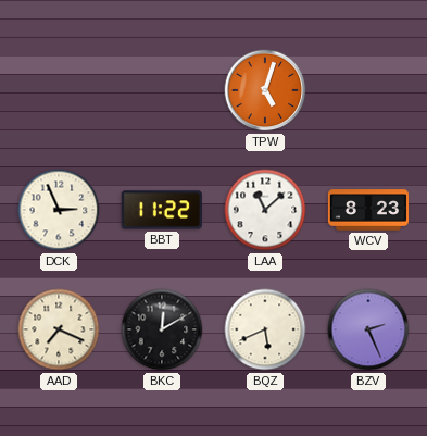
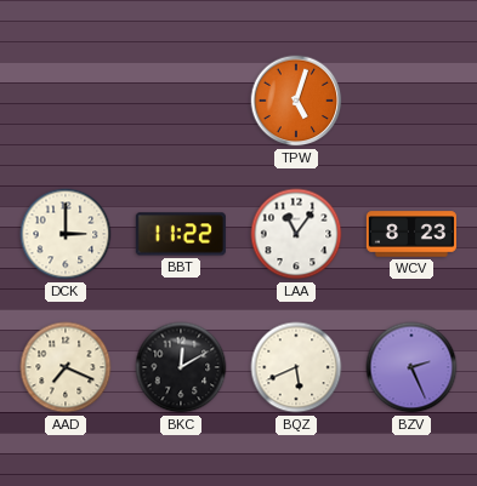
DCK: 2:56 -> 3:00 (66, 234)
LAA: 11:08 -> 11:06 (296, 234)
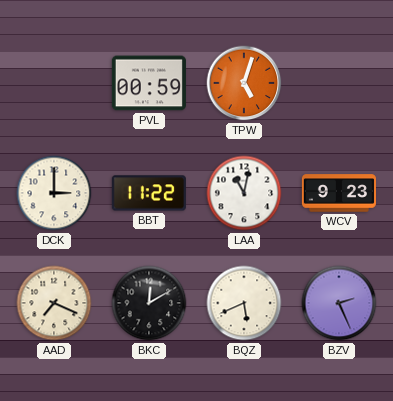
PVL: none -> 00:59 (149, 83)
LAA: 11:06 -> 11:02 (244, 193)
WCV: 8:23 -> 9:23 (339, 193)
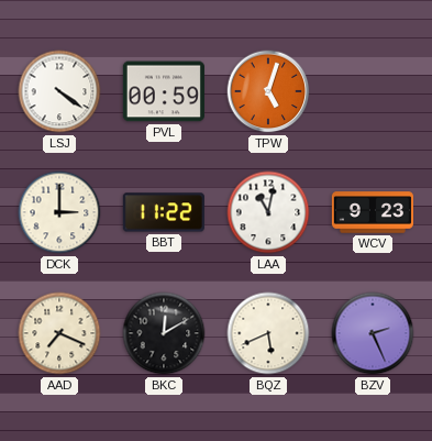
LSJ: none -> 4:21 (59, 91)
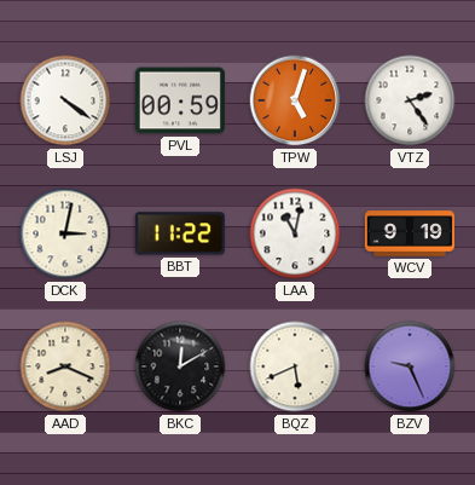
VTZ: none -> 2:24 (410, 100)
DCK: 3:00 -> 3:02 (65, 233)
WCV: 9:23 -> 9:19 (410, 233)
AAD: 7:19 -> 8:19 (65, 366)
BZV: 2:26 -> 9:26 (410, 366)
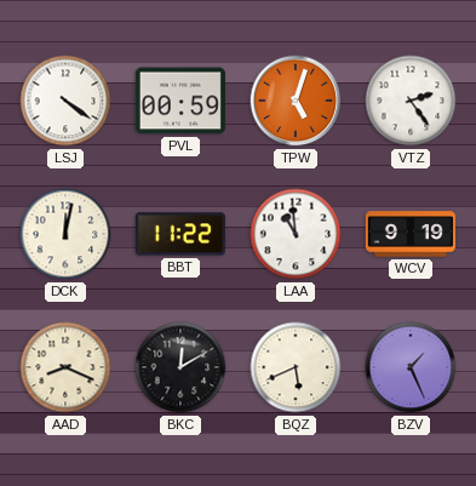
DCK: 3:02 -> 12:02 (65, 234)
LAA: 11:02 -> 10:59 (296, 234)
BZV: 9:26 -> 1:26 (411, 367)
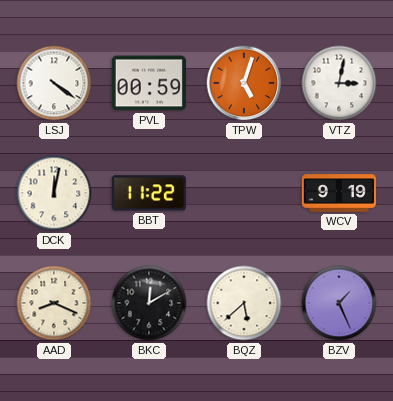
VTZ: 2:24 -> 3:02 (339, 83)
LAA: 10:59 -> none (296, 234)
BQZ: 5:41 -> 5:38 (244, 303)
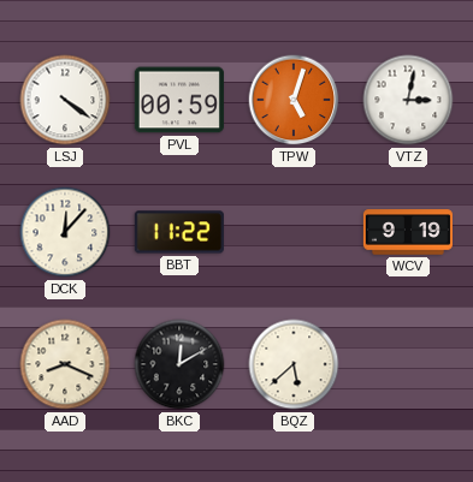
DCK: 12:02 -> 12:07 (65, 232)
BZV: 1:26 -> none (339, 303)
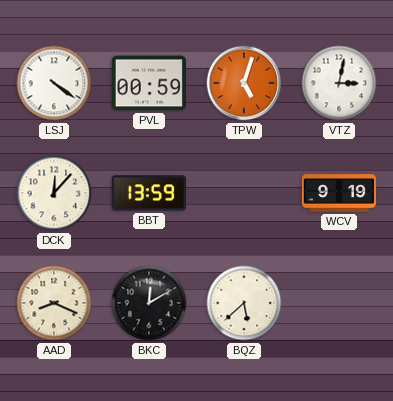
BBT: 11:22 -> 13:59 (149, 193)
